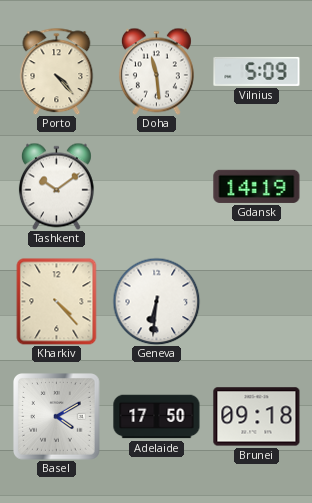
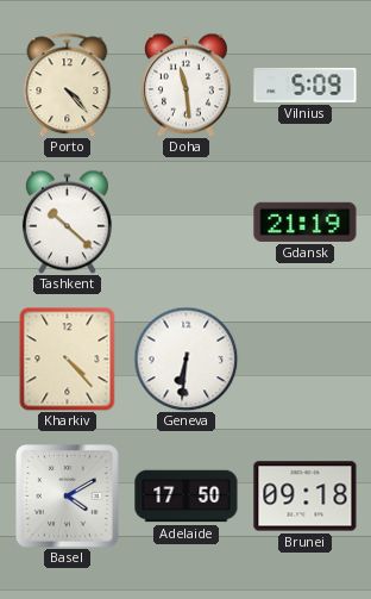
Tashkent: 10:09 -> 10:22 (67, 221)
Gdansk: 14:19 -> 21:19 (306, 221)
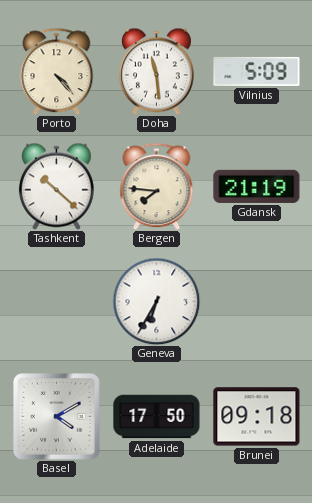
Bergen: none -> 7:46 (157, 186)
Kharkiv: 4:23 -> none (68, 358)
Geneva: 6:31 -> 6:35 (156, 301)
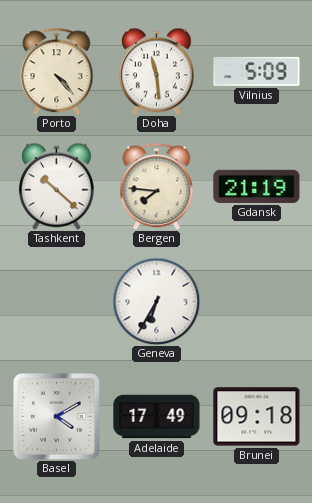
Adelaide: 17:50 -> 17:49 (157, 417)
